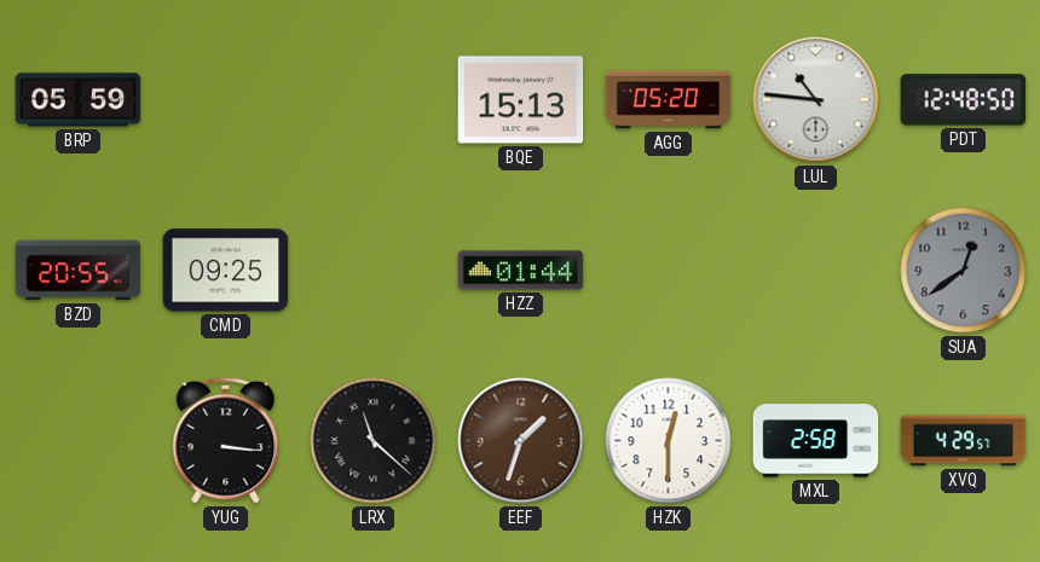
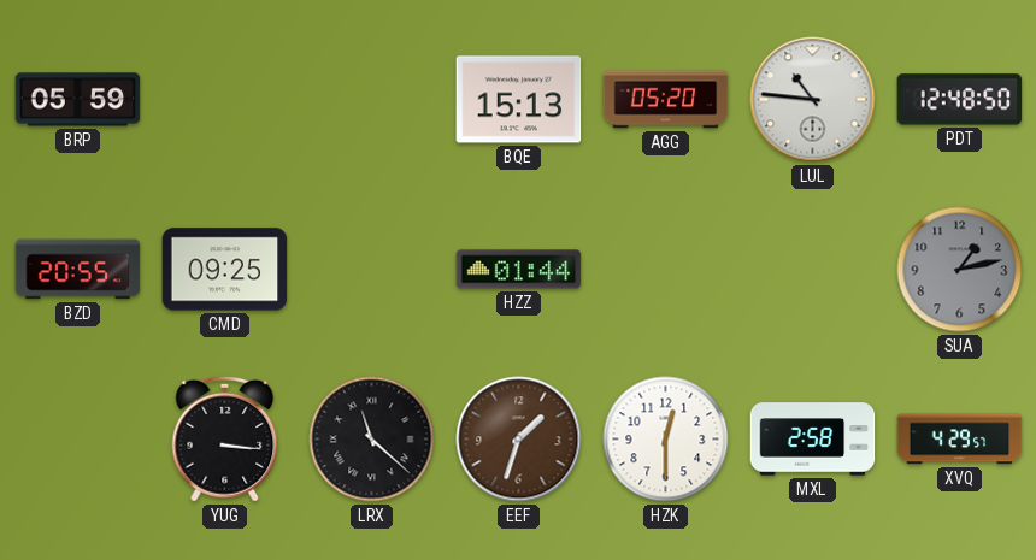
SUA: 12:39 -> 1:13 (960, 270)
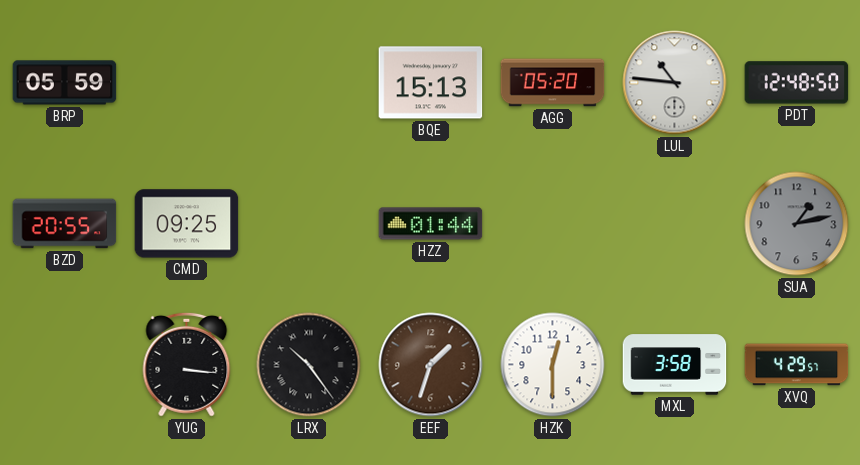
LRX: 11:22 -> 10:24 (309, 365)
MXL: 2:58 -> 3:58 (675, 365)
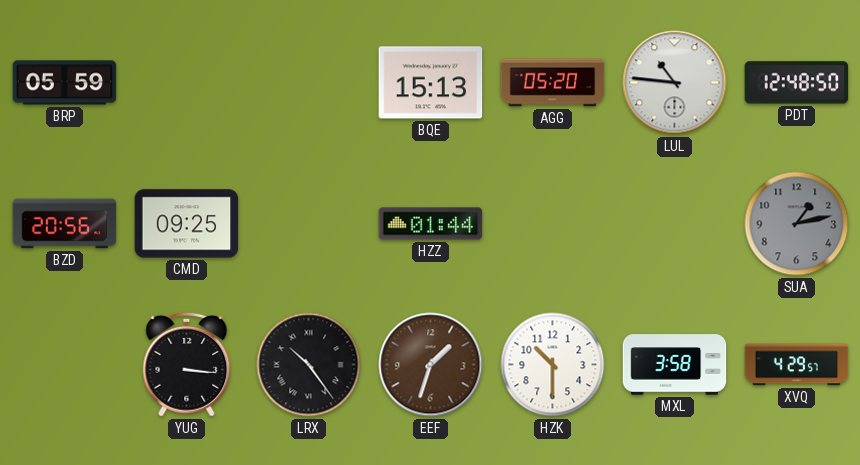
BZD: 20:55 -> 20:56 (65, 224)
HZK: 12:30 -> 10:30 (553, 365)
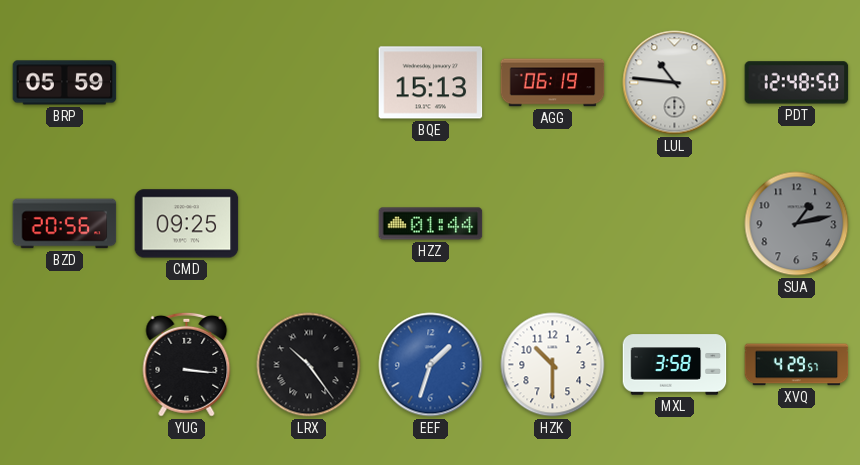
AGG: 05:20 -> 06:19 (553, 83)
EEF dial: brown -> blue (431, 365)
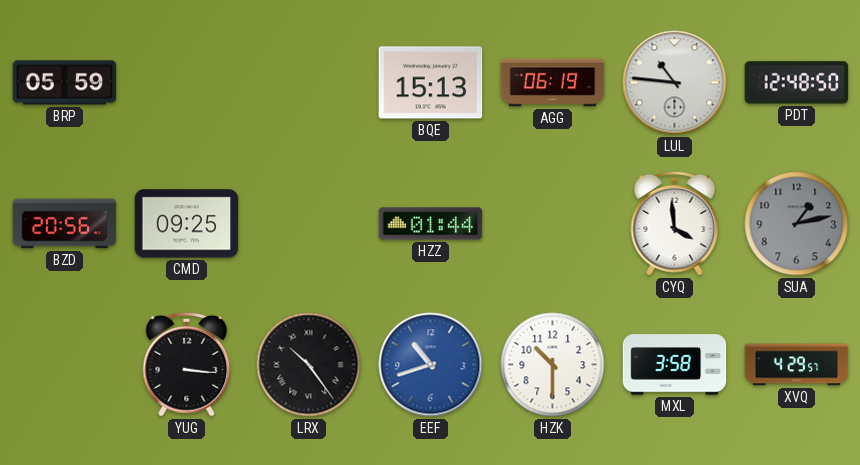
CYQ: none -> 3:59 (675, 223)
EEF: 1:33 -> 10:42 (431, 365)
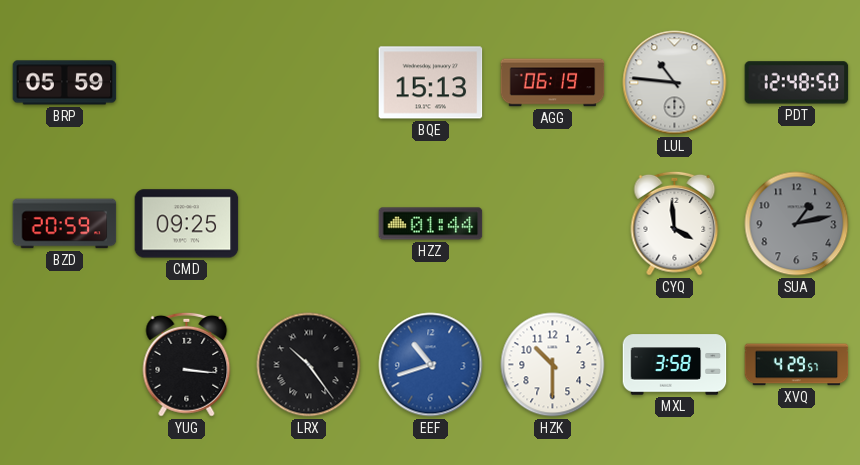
BZD: 20:56 -> 20:59 (65, 224)
